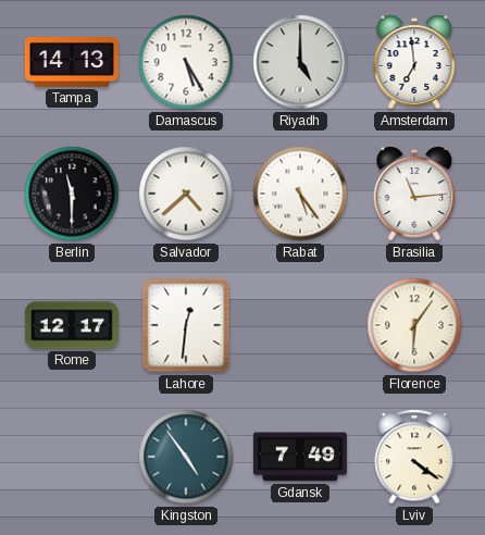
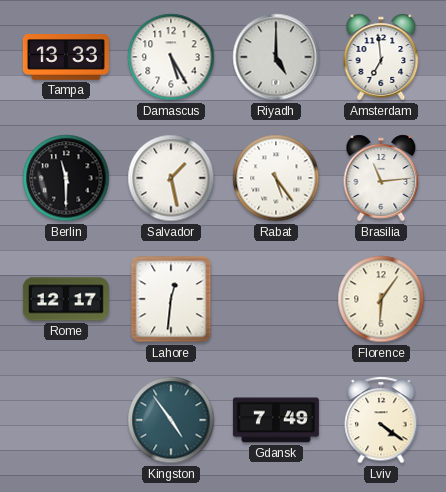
Tampa: 14:13 -> 13:33 (66, 58)
Salvador: 4:38 -> 1:28 (171, 178)
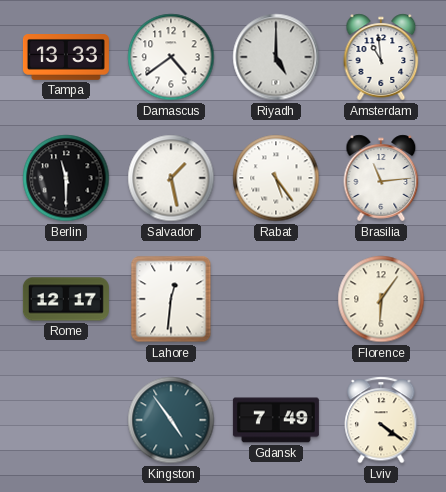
Damascus: 5:25 -> 4:39 (171, 57)
Amsterdam: 6:59 -> 10:59 (381, 57)
